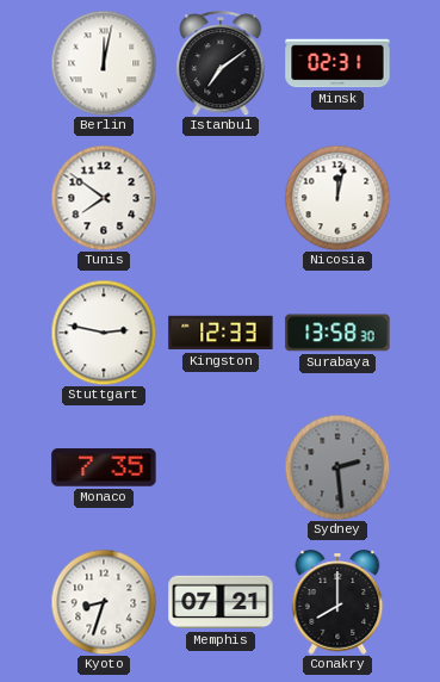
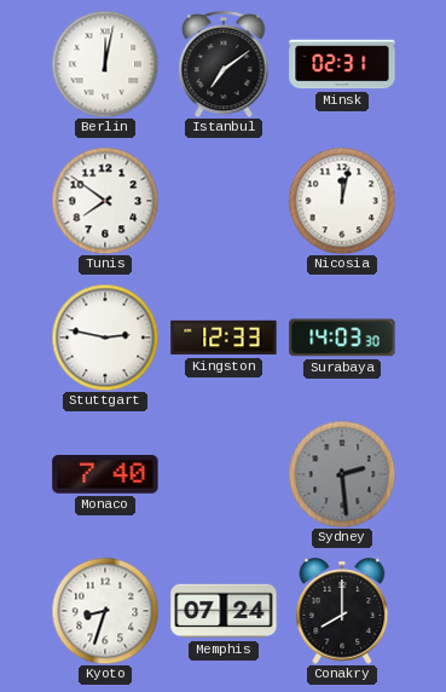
Surabaya: 13:58 -> 14:03 (342, 338)
Monaco: 7:35 -> 7:40 (105, 474)
Memphis: 07:21 -> 07:24 (224, 611)
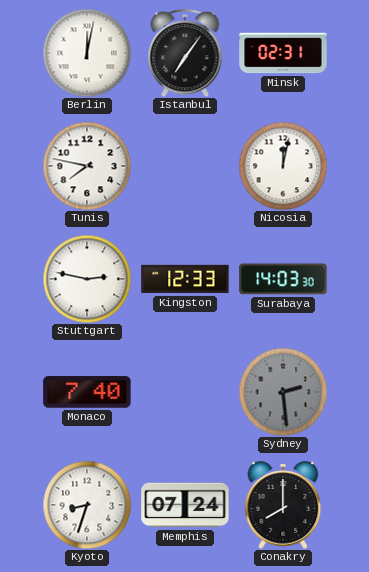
Istanbul: 7:09 -> 7:06 (185, 53)
Tunis: 7:51 -> 7:47 (87, 166)
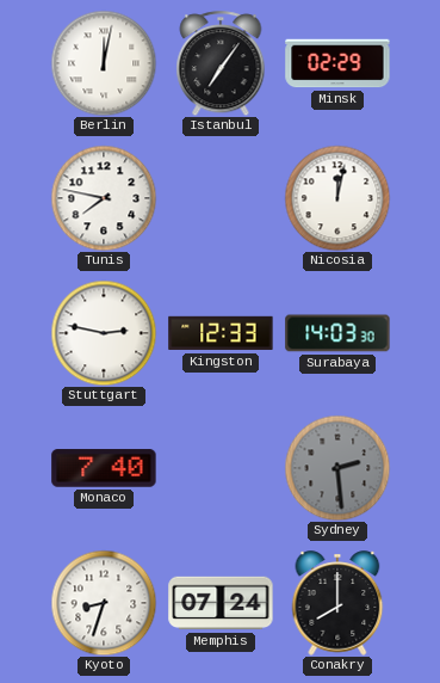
Minsk: 02:31 -> 02:29 (337, 63)
